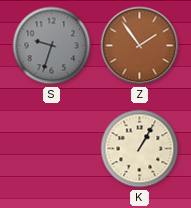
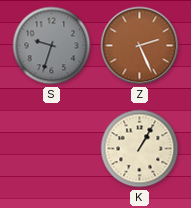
Z: 1:54 -> 2:26 (140, 46)
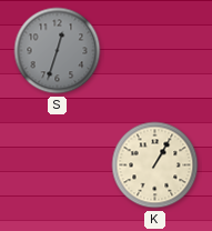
S: 9:33 -> 12:33 (58, 51)
Z: 2:26 -> none (140, 46)
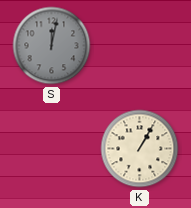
S: 12:33 -> 12:02 (52, 46)
